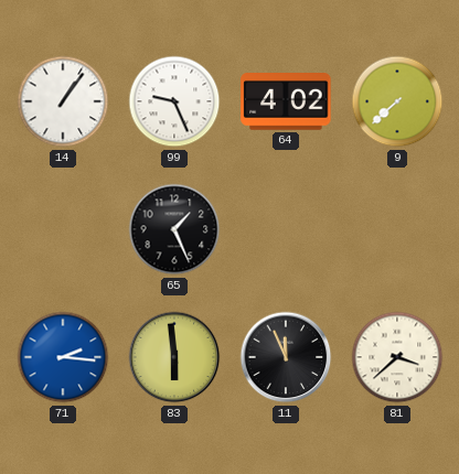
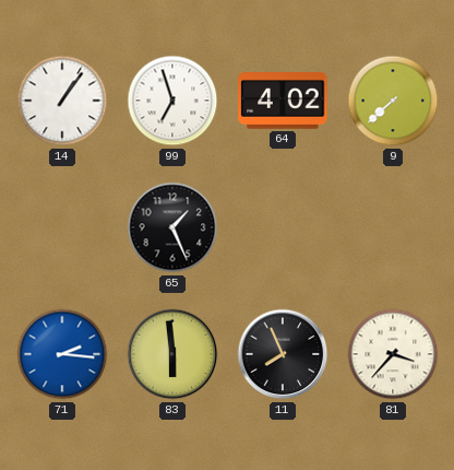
99: 9:26 -> 6:57 (172, 101)
11: 11:56 -> 7:56 (283, 354)
81: 3:38 -> 3:37 (393, 354)
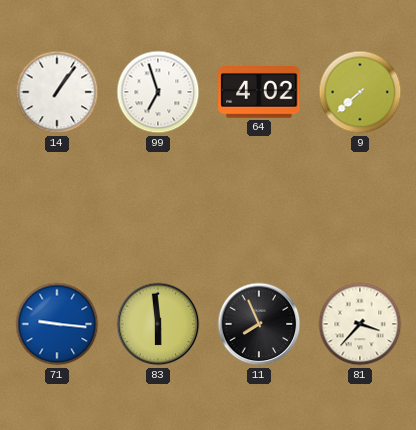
65: 1:26 -> none (172, 227)
71: 2:16 -> 9:16 (57, 324)
